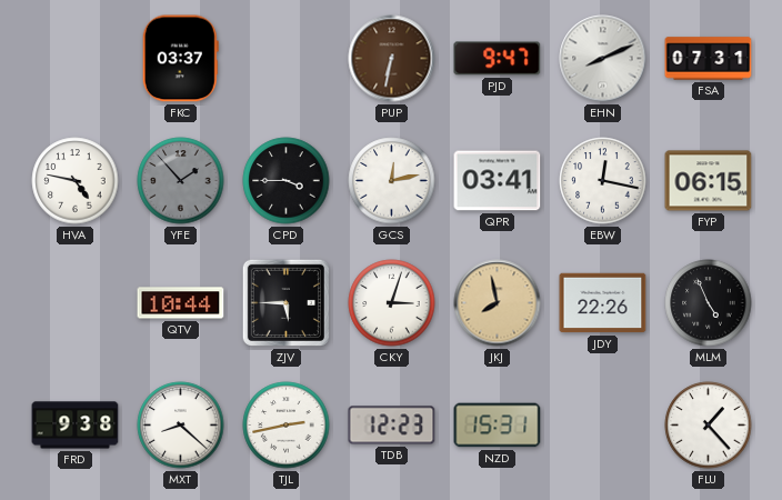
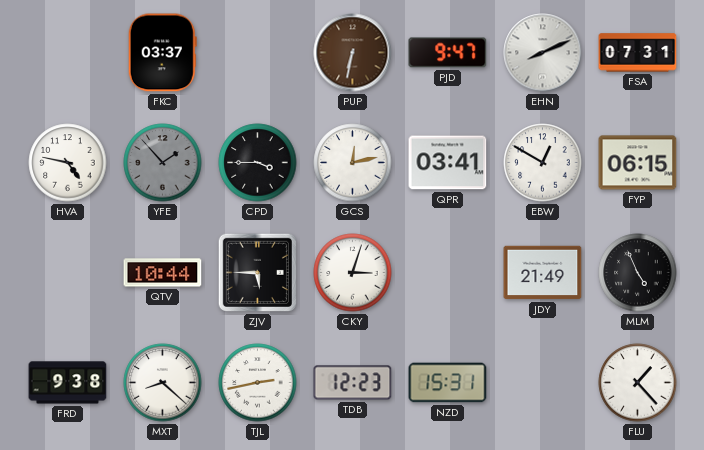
EBW: 12:17 -> 12:50 (543, 163)
JKJ: 7:58 -> none (498, 303)
JDY: 22:26 -> 21:49 (543, 273)
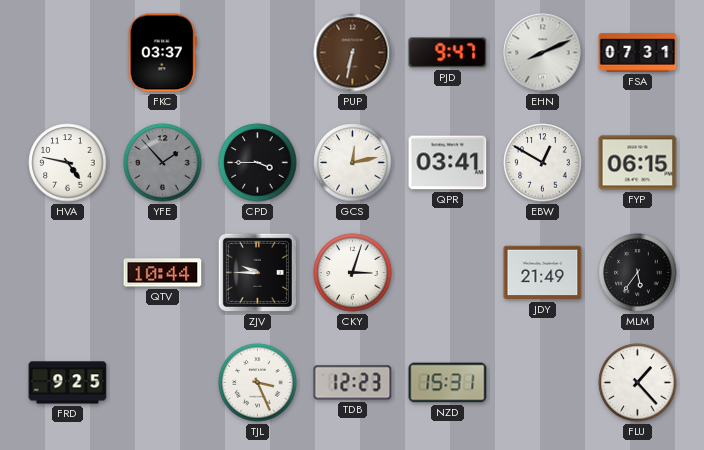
ZJV: 5:45 -> 9:45 (257, 272)
MLM: 4:56 -> 5:36 (638, 273)
FRD: 9:38 -> 9:25 (68, 383)
MXT: 8:22 -> none (163, 383)
TJL: 2:43 -> 3:26 (258, 383)
